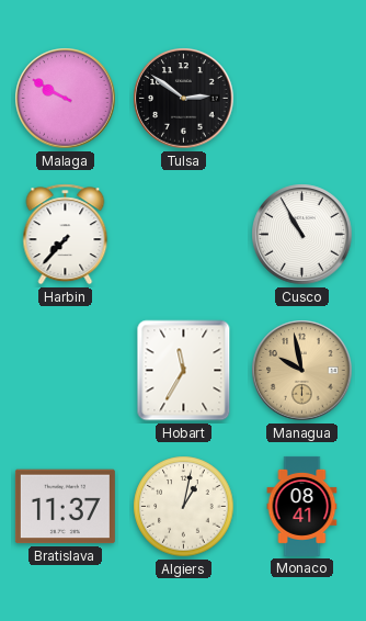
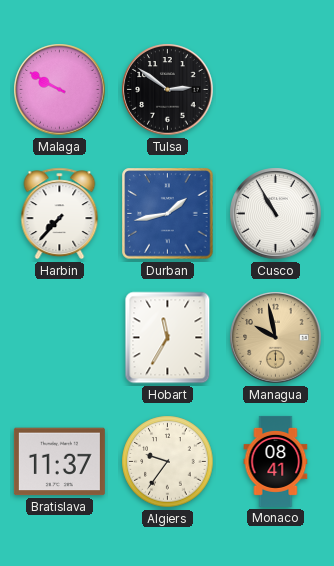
Durban: none -> 1:43 (168, 214)
Algiers: 1:02 -> 9:36 (168, 462)
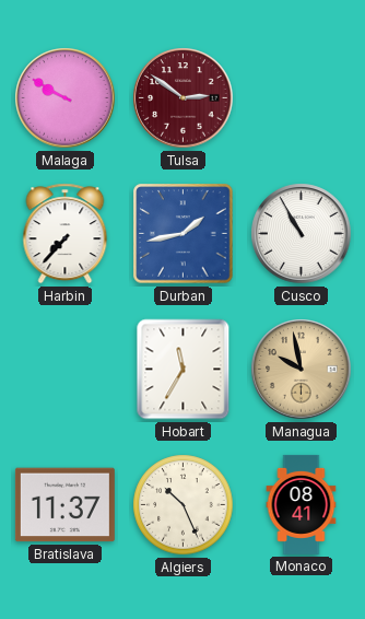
Tulsa dial: black -> burgundy (184, 98)
Algiers: 9:36 -> 10:26 (184, 505)
